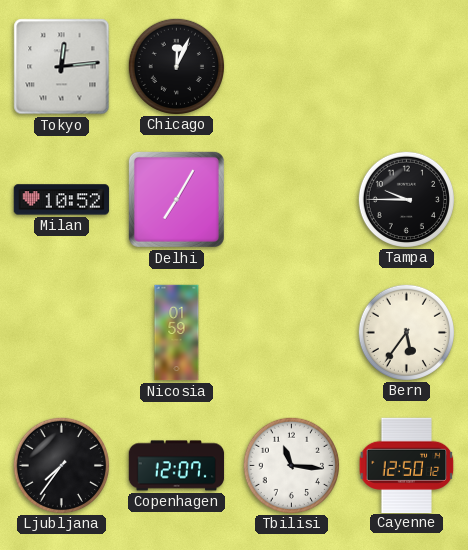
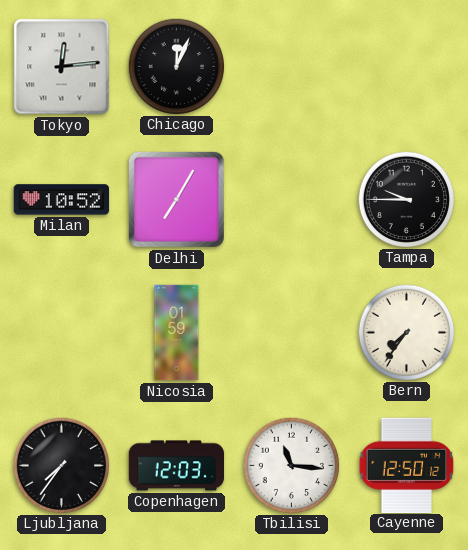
Bern: 5:36 -> 7:36 (406, 332)
Copenhagen: 12:07 -> 12:03 (177, 466)
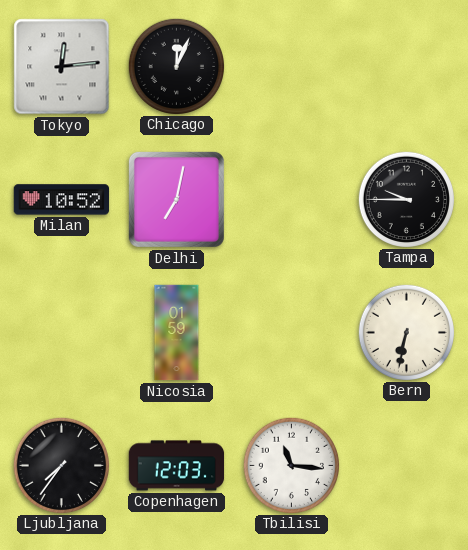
Delhi: 7:05 -> 7:02 (176, 199)
Bern: 7:36 -> 6:32 (406, 332)
Cayenne: 12:50 -> none (407, 465)
